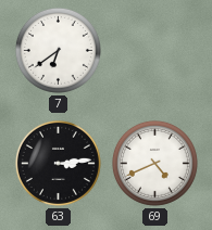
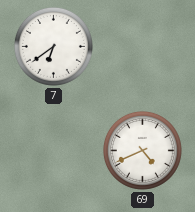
63: 3:14 -> none (58, 163)
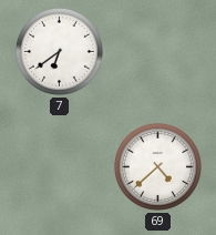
69: 4:41 -> 4:38 (157, 166)
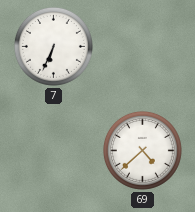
7: 6:39 -> 6:34 (53, 46)
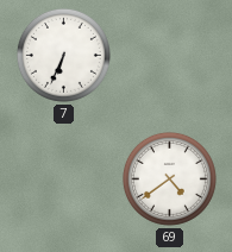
69: 4:38 -> 4:39 (169, 178)
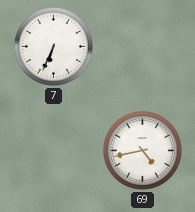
69: 4:39 -> 4:43 (142, 150)
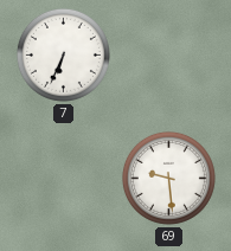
69: 4:43 -> 9:29 (168, 178)
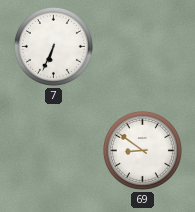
69: 9:29 -> 8:51 (142, 150)
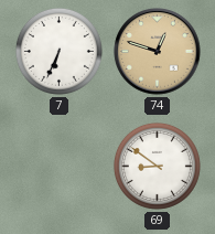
74: none -> 12:48 (158, 52)
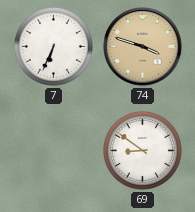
74: 12:48 -> 3:48 (143, 47)
